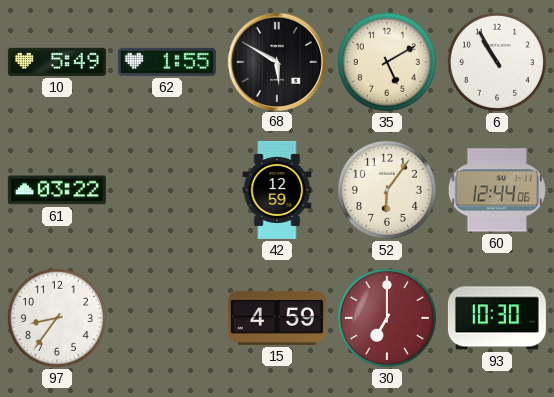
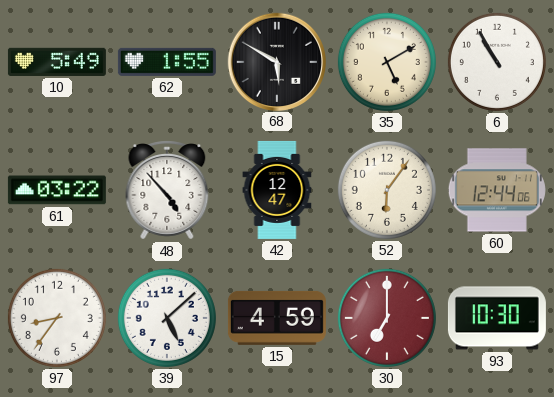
48: none -> 4:53 (167, 190)
42: 12:59 -> 12:47 (277, 190)
39: none -> 5:08 (167, 318)
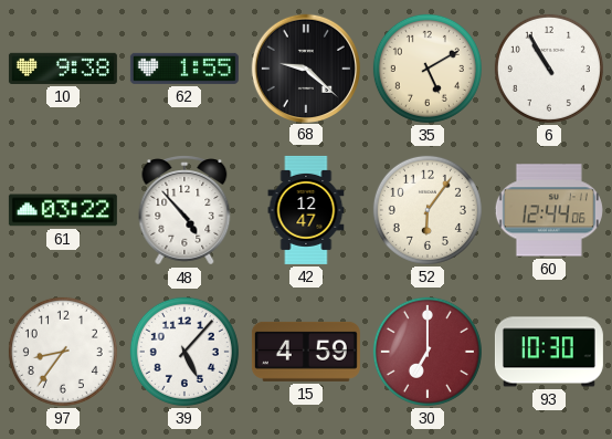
10: 5:49 -> 9:38 (63, 69)
68: 5:50 -> 9:22 (305, 67)
39: 5:08 -> 5:07 (184, 352)
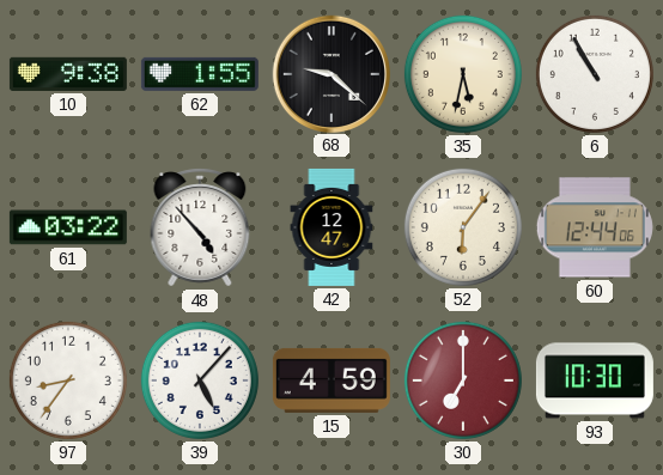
35: 5:10 -> 5:32 (463, 74)
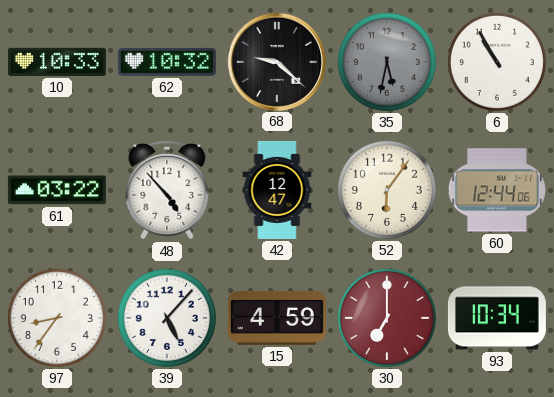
10: 9:38 -> 10:33 (57, 62)
62: 1:55 -> 10:32 (167, 62)
35 dial: cream -> grey (387, 62)
93: 10:30 -> 10:34 (497, 318)
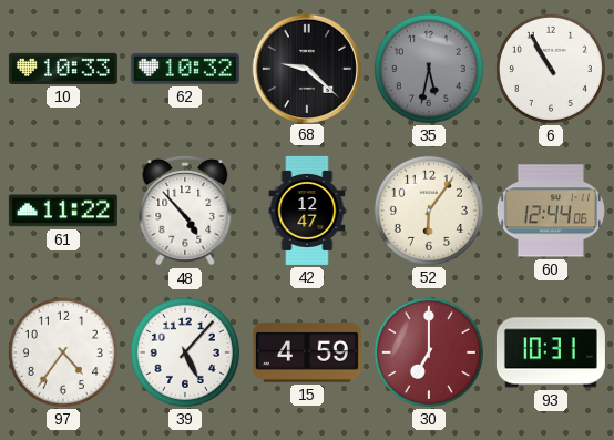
61: 03:22 -> 11:22 (63, 211)
97: 8:36 -> 4:36 (63, 352)
93: 10:34 -> 10:31 (551, 352)
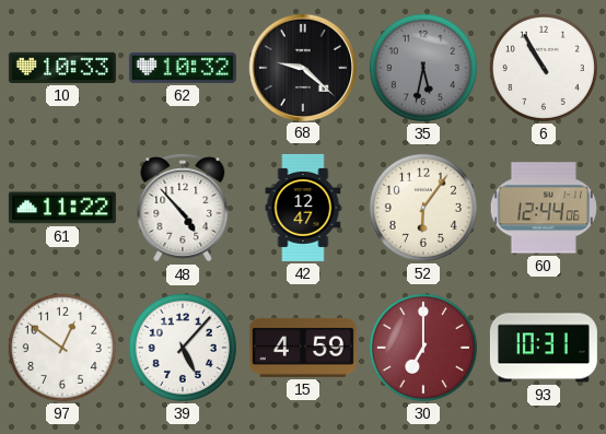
97: 4:36 -> 12:51 (62, 348)
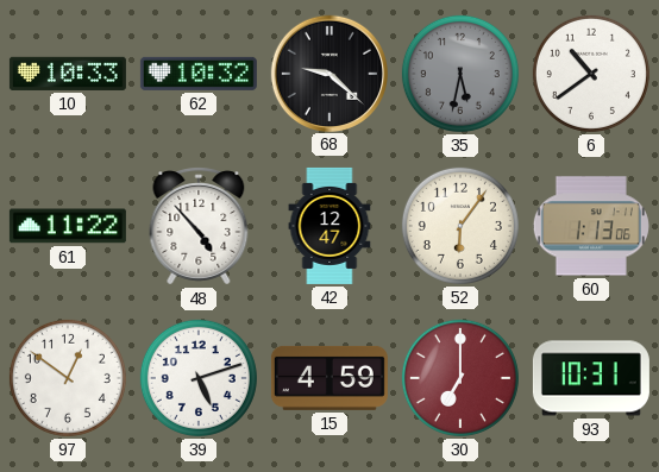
6: 10:55 -> 10:39 (591, 74)
60: 12:44 -> 1:13 (591, 226)
39: 5:07 -> 5:12 (199, 378)
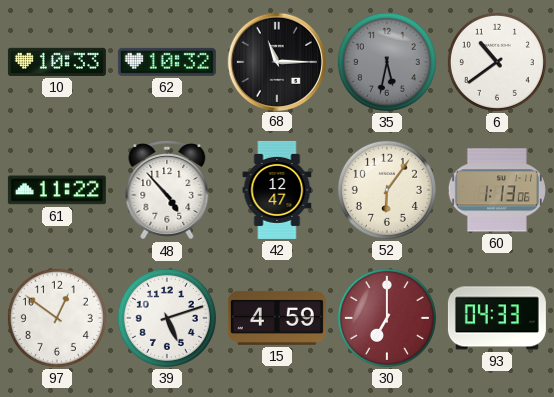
68: 9:22 -> 11:15 (276, 61)
93: 10:31 -> 04:33 (497, 318)
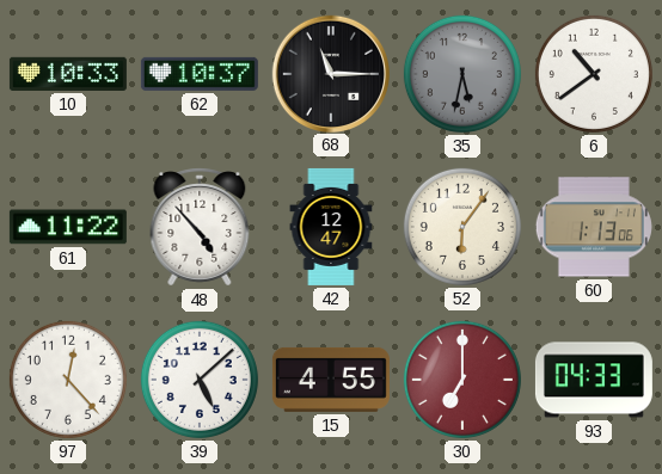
62: 10:32 -> 10:37 (200, 74)
97: 12:51 -> 12:23 (68, 380)
39: 5:12 -> 5:08 (200, 380)
15: 4:59 -> 4:55 (331, 380)
